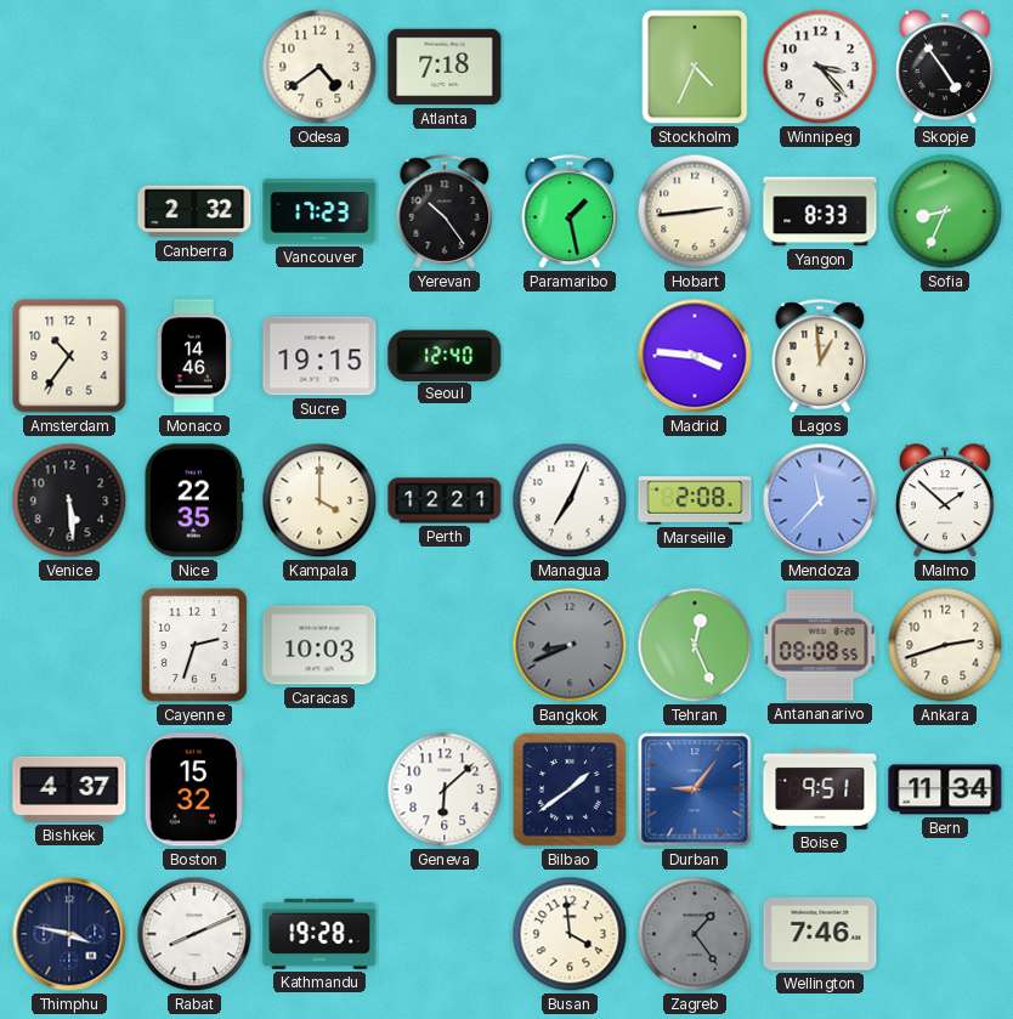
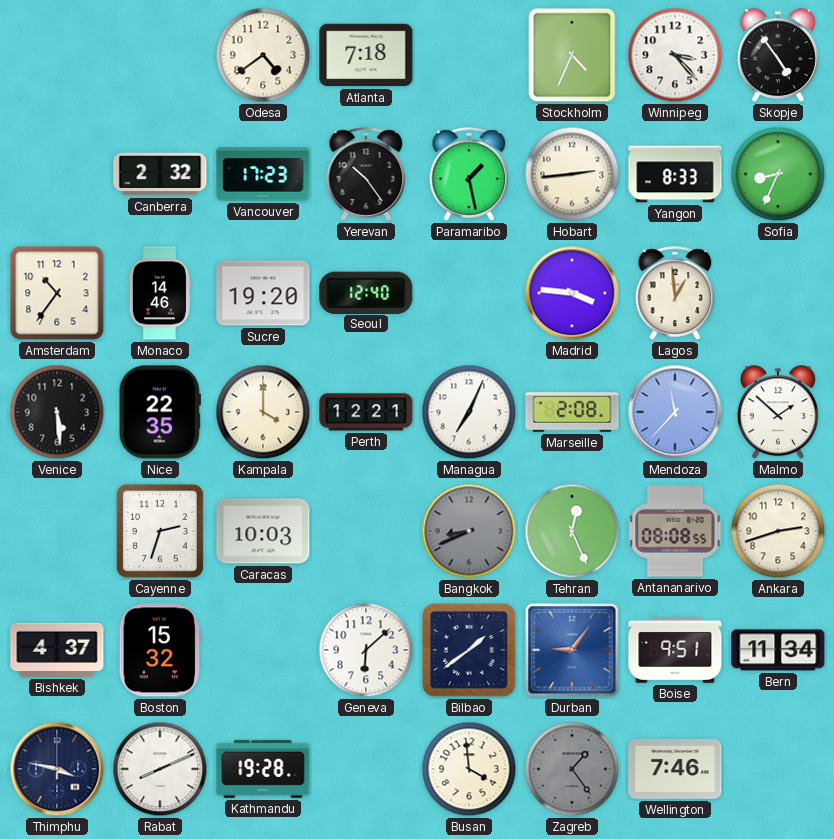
Sucre: 19:15 -> 19:20 (263, 293)
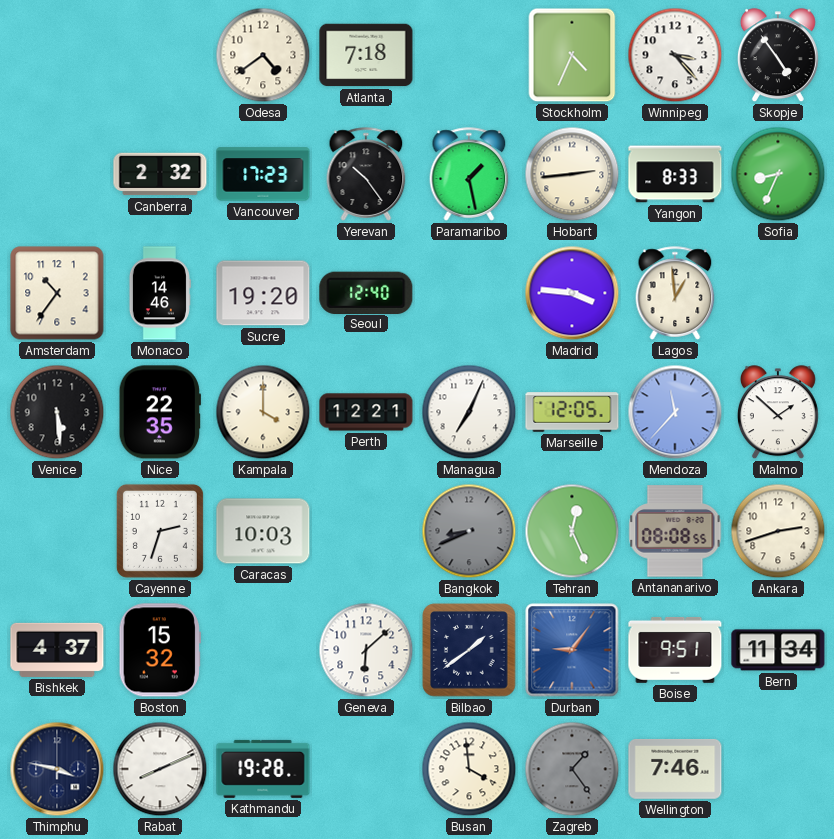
Marseille: 2:08 -> 12:05 (572, 412)
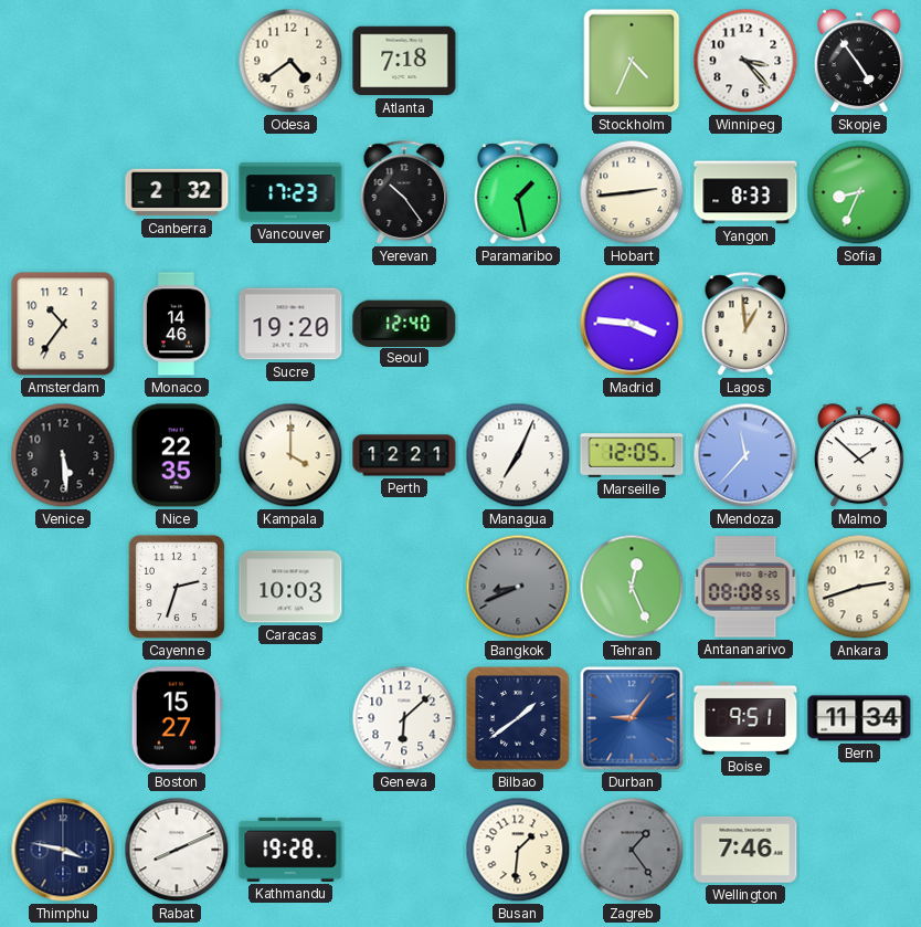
Bishkek: 4:37 -> none (57, 650)
Boston: 15:32 -> 15:27 (177, 718)
Busan: 3:59 -> 1:31 (518, 850)
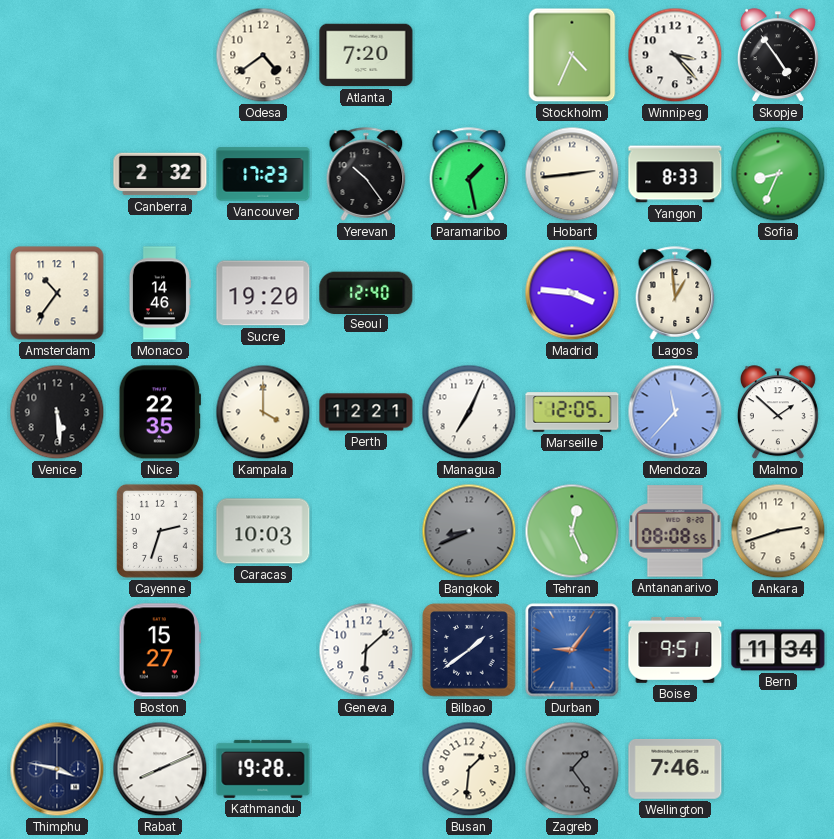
Atlanta: 7:18 -> 7:20 (366, 55)
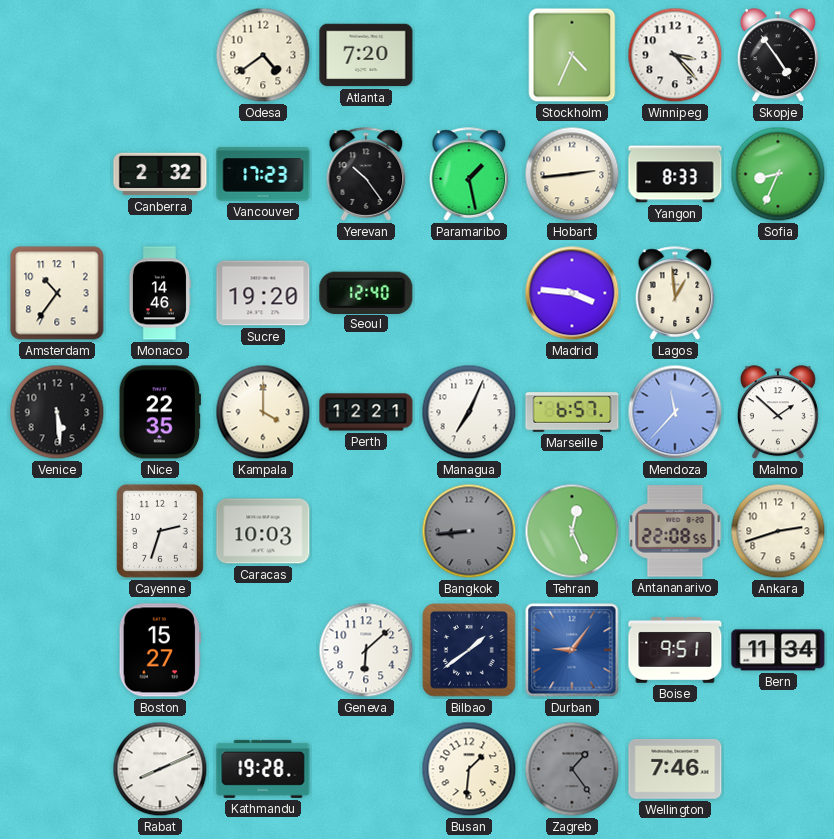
Marseille: 12:05 -> 6:57 (572, 412)
Bangkok: 8:41 -> 8:44 (469, 531)
Antananarivo: 08:08 -> 22:08 (675, 531)
Thimphu: 3:47 -> none (57, 769)
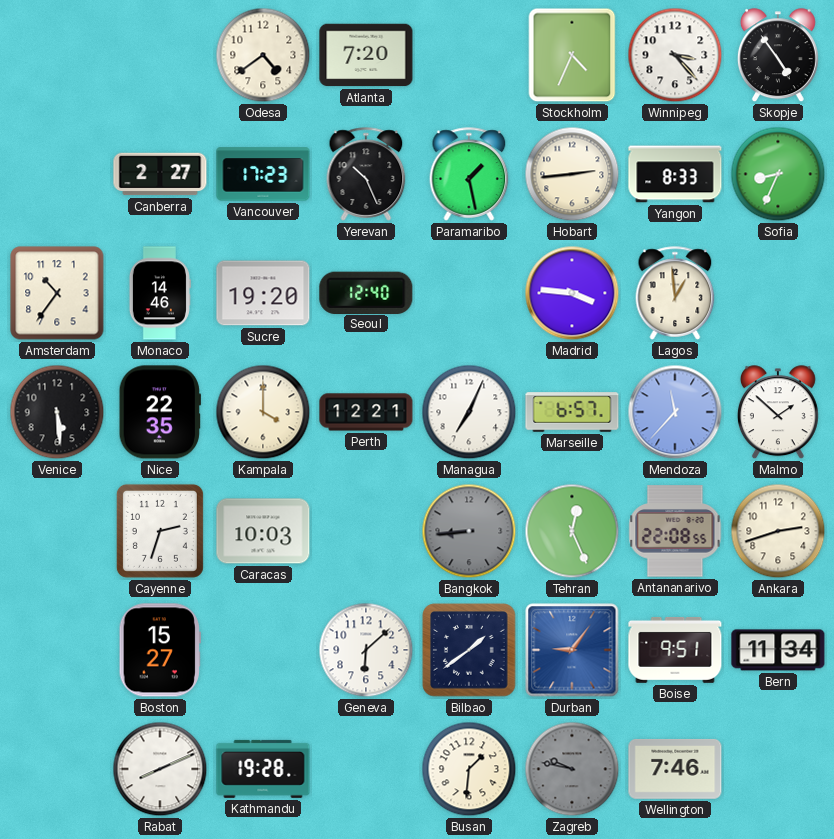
Canberra: 2:32 -> 2:27 (160, 174)
Yerevan: 10:24 -> 10:26 (366, 174)
Zagreb: 1:24 -> 9:47 (572, 769)
